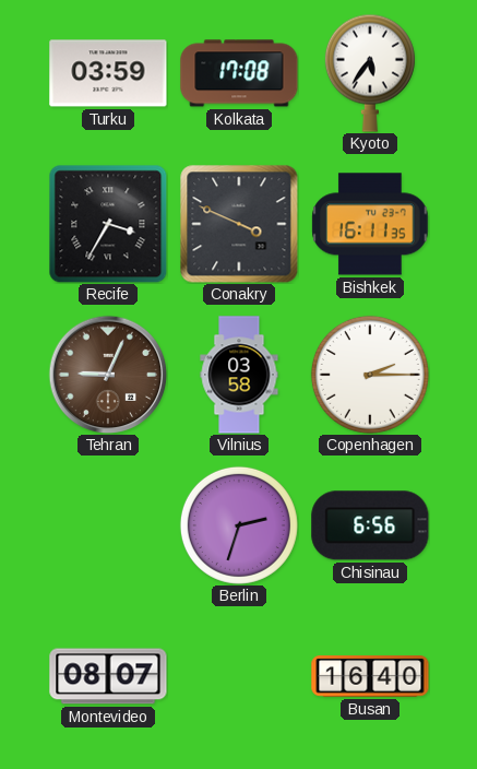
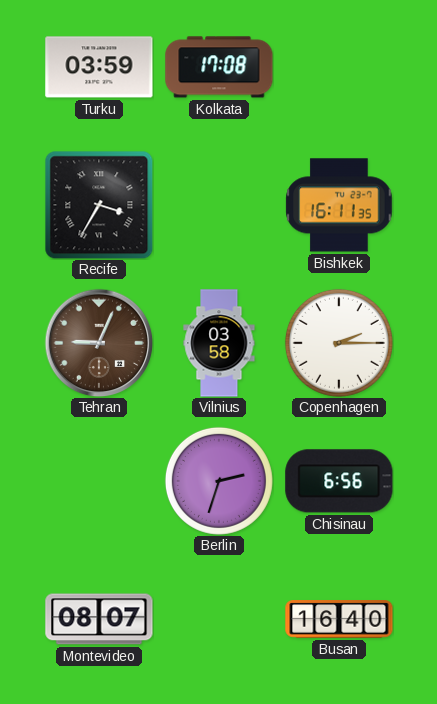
Kyoto: 5:36 -> none (370, 73)
Conakry: 3:49 -> none (239, 224)
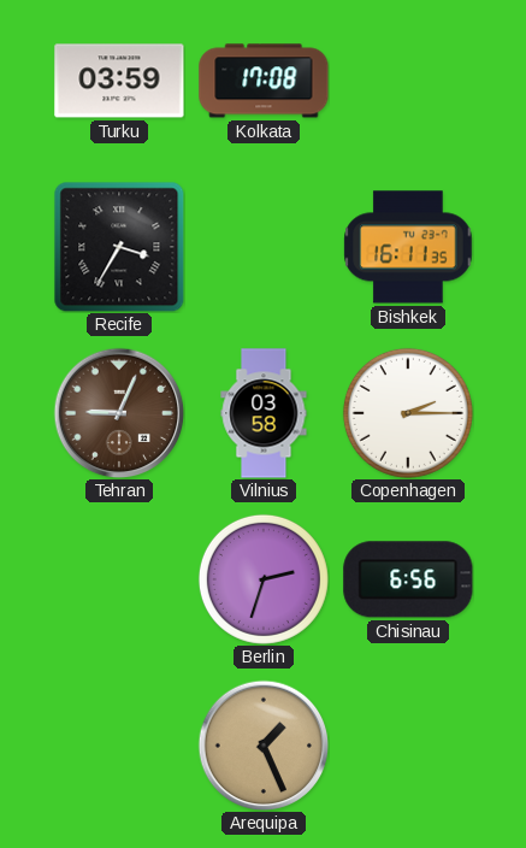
Montevideo: 08:07 -> none (99, 619)
Arequipa: none -> 1:26 (264, 746)
Busan: 16:40 -> none (339, 619)
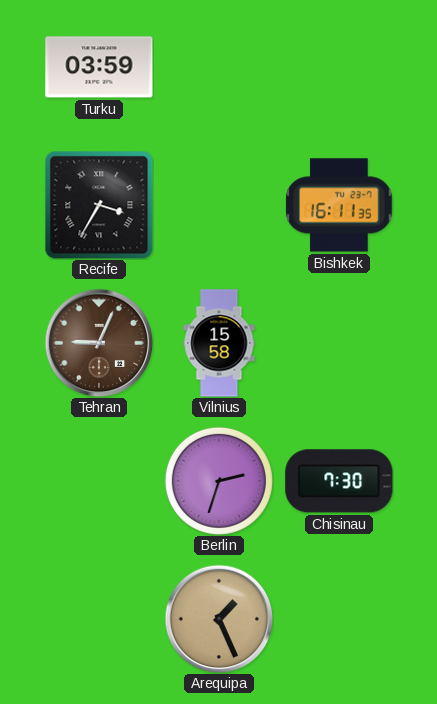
Kolkata: 17:08 -> none (264, 81)
Vilnius: 03:58 -> 15:58 (219, 343)
Copenhagen: 2:15 -> none (408, 413)
Chisinau: 6:56 -> 7:30 (339, 481)
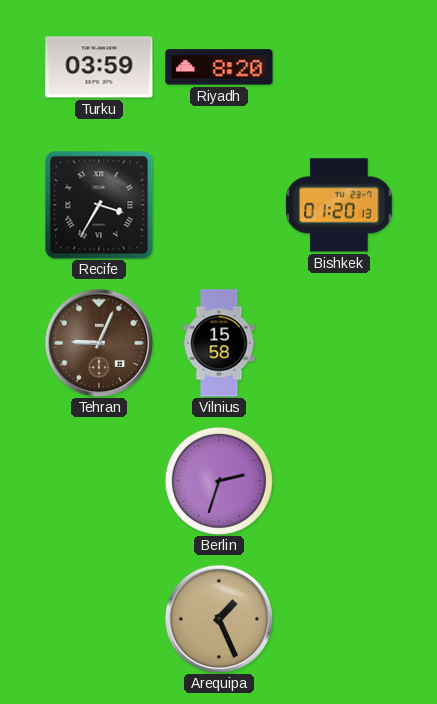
Riyadh: none -> 8:20 (219, 67)
Bishkek: 16:11 -> 01:20 (339, 205)
Chisinau: 7:30 -> none (339, 481)
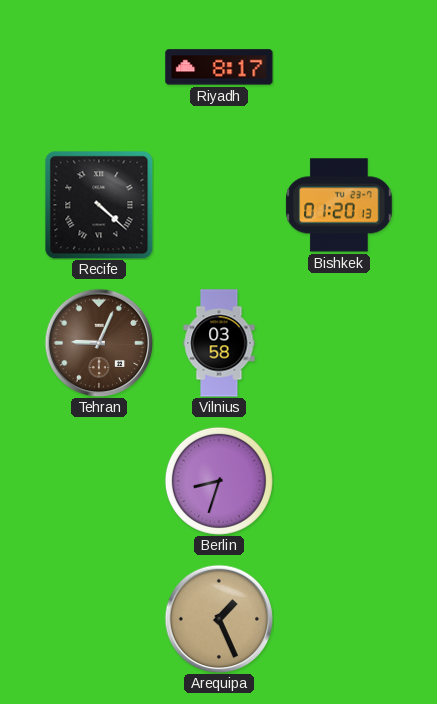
Turku: 03:59 -> none (99, 67)
Riyadh: 8:20 -> 8:17 (219, 67)
Recife: 3:35 -> 4:22 (99, 205)
Vilnius: 15:58 -> 03:58 (219, 343)
Berlin: 2:33 -> 8:33 (219, 481)
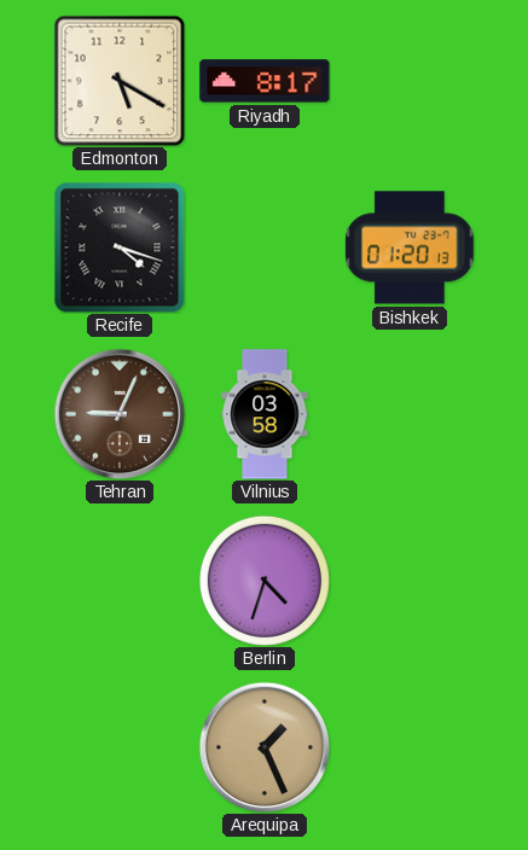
Edmonton: none -> 5:20 (120, 81)
Recife: 4:22 -> 4:18 (120, 248)
Berlin: 8:33 -> 4:33 (265, 581)
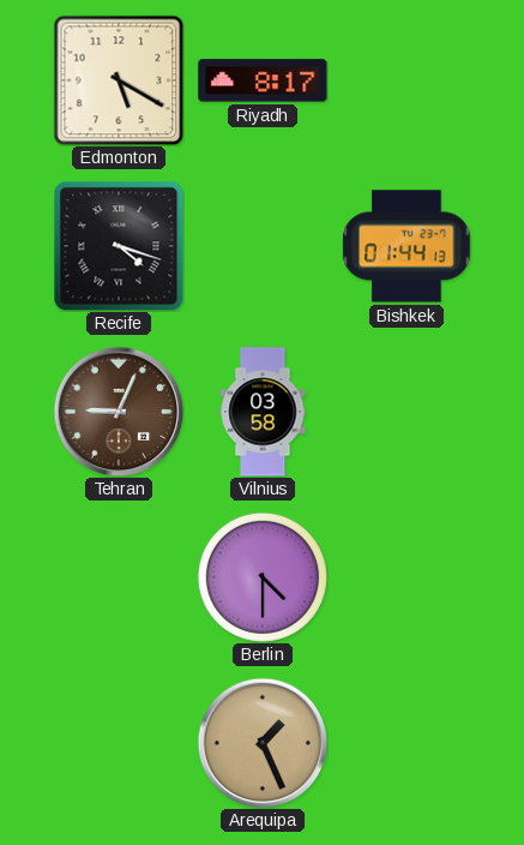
Bishkek: 01:20 -> 01:44 (406, 246)
Berlin: 4:33 -> 4:30 (263, 577)
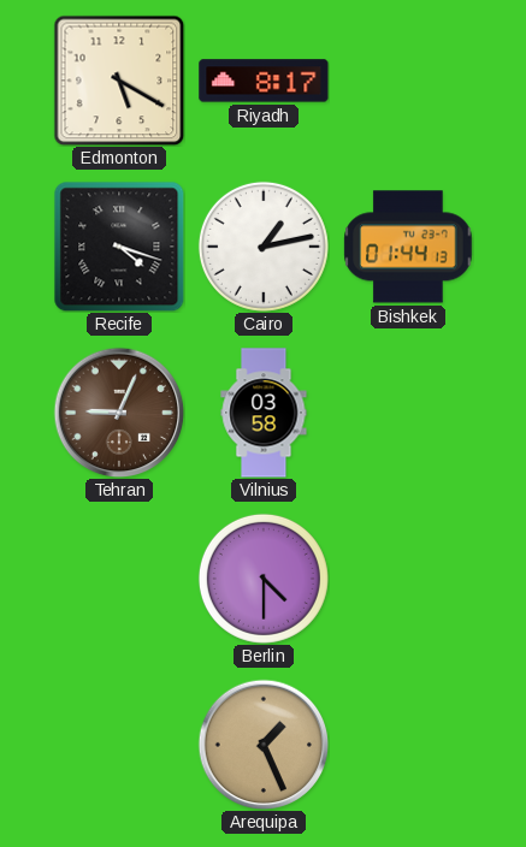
Cairo: none -> 1:13 (264, 247)
